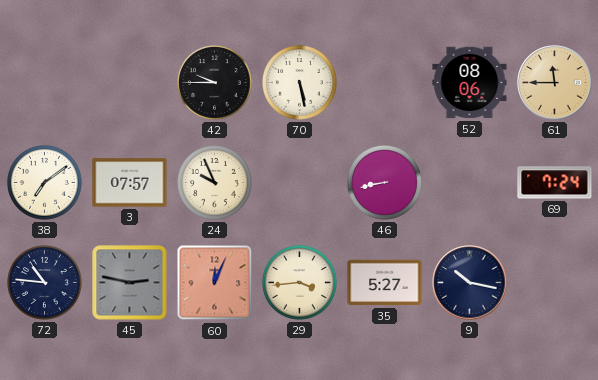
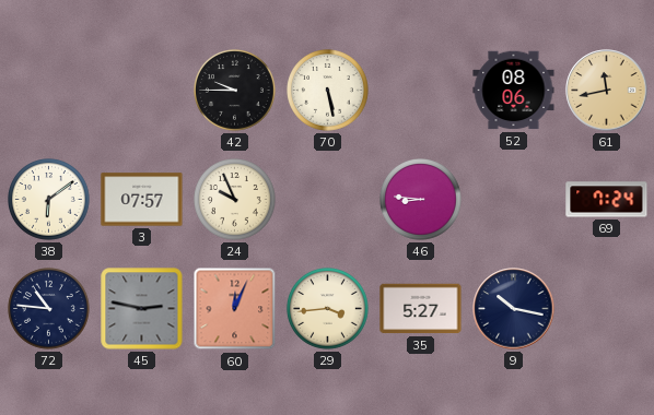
61: 11:45 -> 11:43 (607, 91)
38: 7:09 -> 6:09 (49, 200)
46: 8:43 -> 8:46 (421, 200)
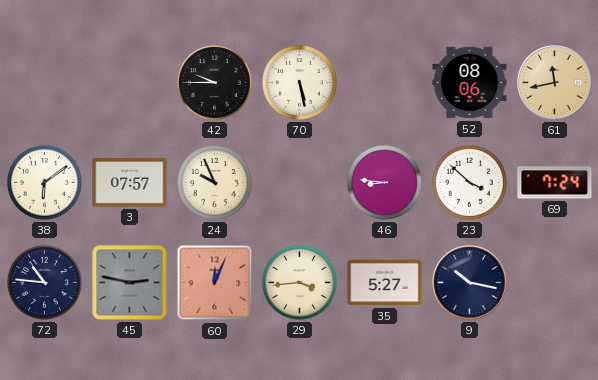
23: none -> 3:52 (470, 183)
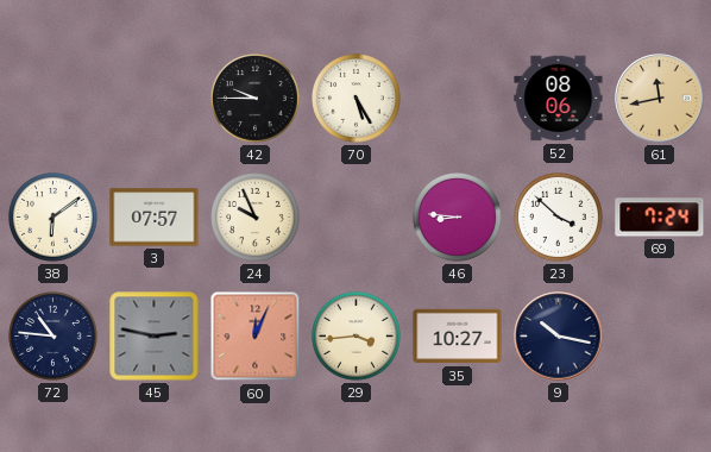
70: 5:28 -> 5:25 (357, 99)
35: 5:27 -> 10:27 (458, 337)
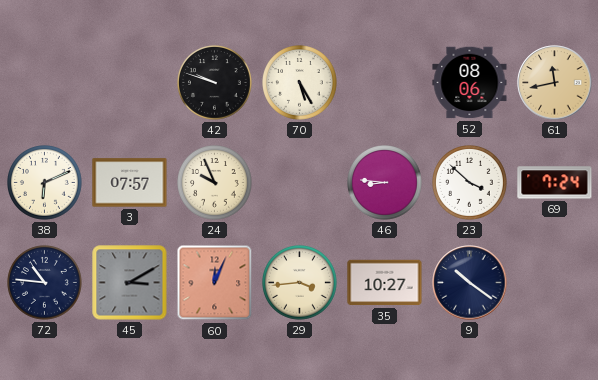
42: 9:45 -> 9:48 (215, 83)
38: 6:09 -> 6:11 (45, 183)
45: 2:47 -> 3:10 (130, 283)
9: 10:17 -> 10:21 (470, 283)
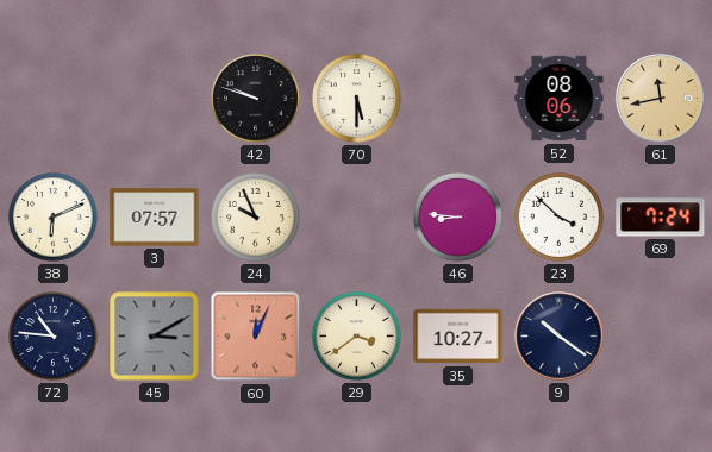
70: 5:25 -> 5:30 (357, 99)
29: 3:44 -> 3:39 (357, 337)
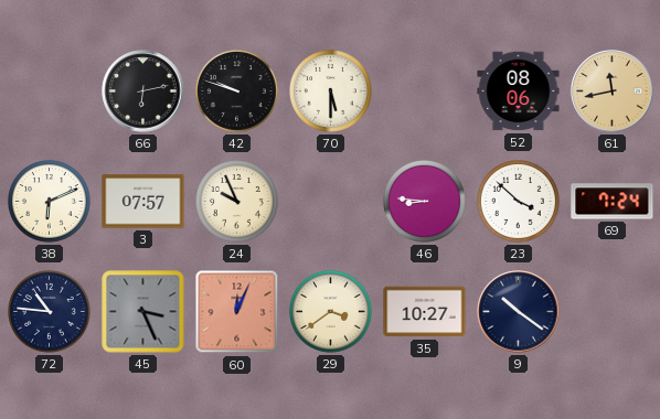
66: none -> 6:13 (143, 92)
45: 3:10 -> 3:26 (143, 312)
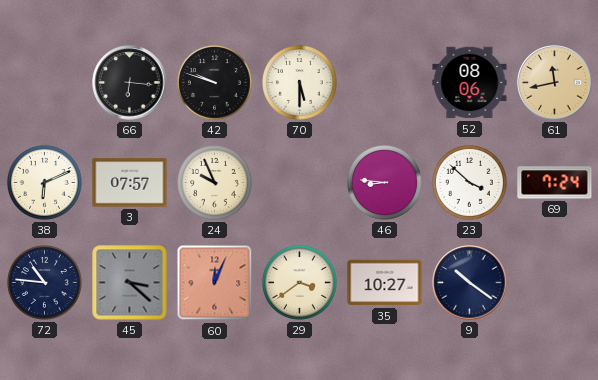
66: 6:13 -> 6:16 (130, 83)
45: 3:26 -> 3:22 (130, 283)
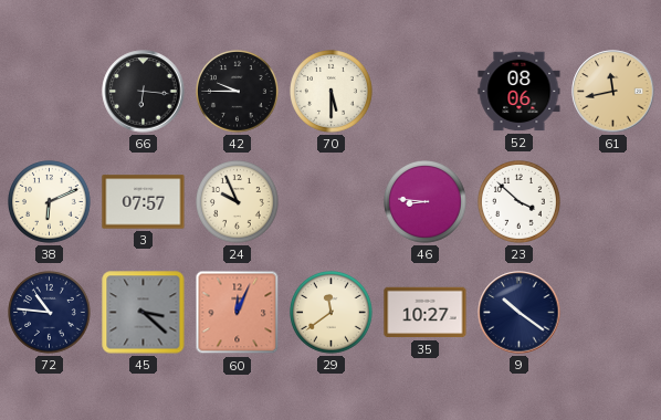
42: 9:48 -> 9:45 (238, 92)
69: 7:24 -> none (555, 183)
29: 3:39 -> 11:39 (332, 313)
